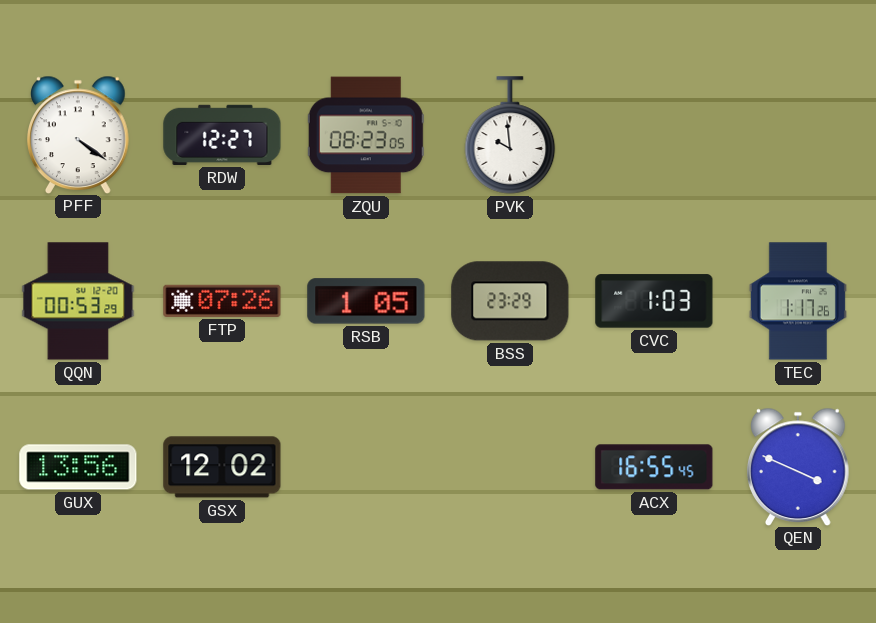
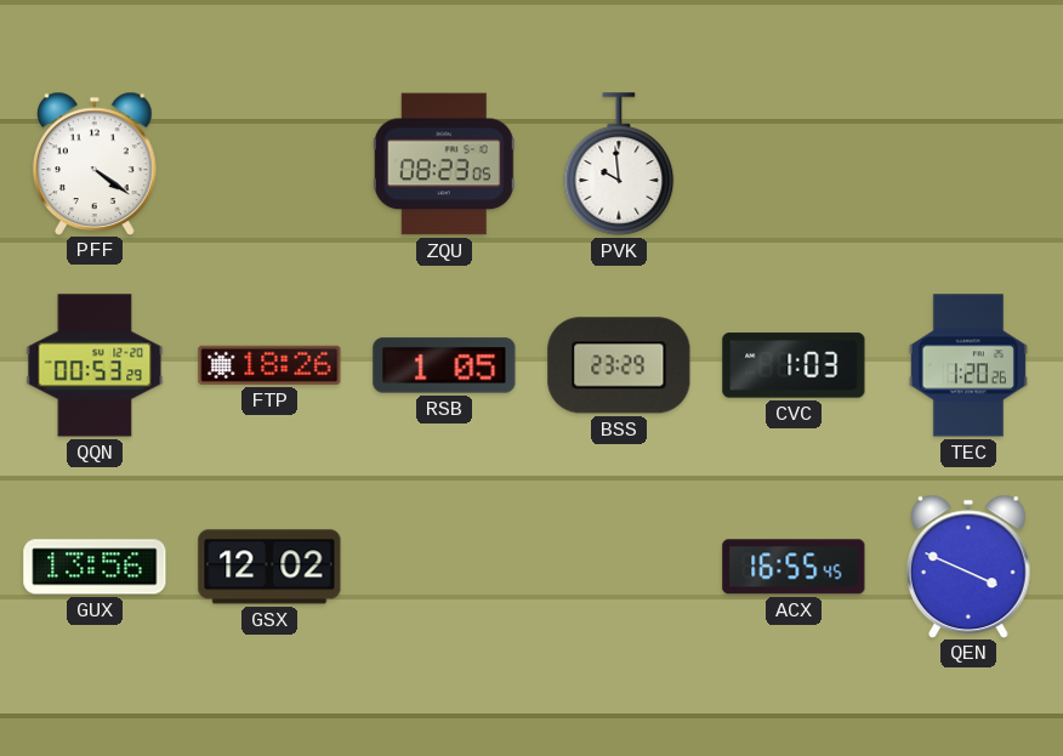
RDW: 12:27 -> none (222, 135)
FTP: 07:26 -> 18:26 (269, 365)
TEC: 1:17 -> 1:20 (968, 365)
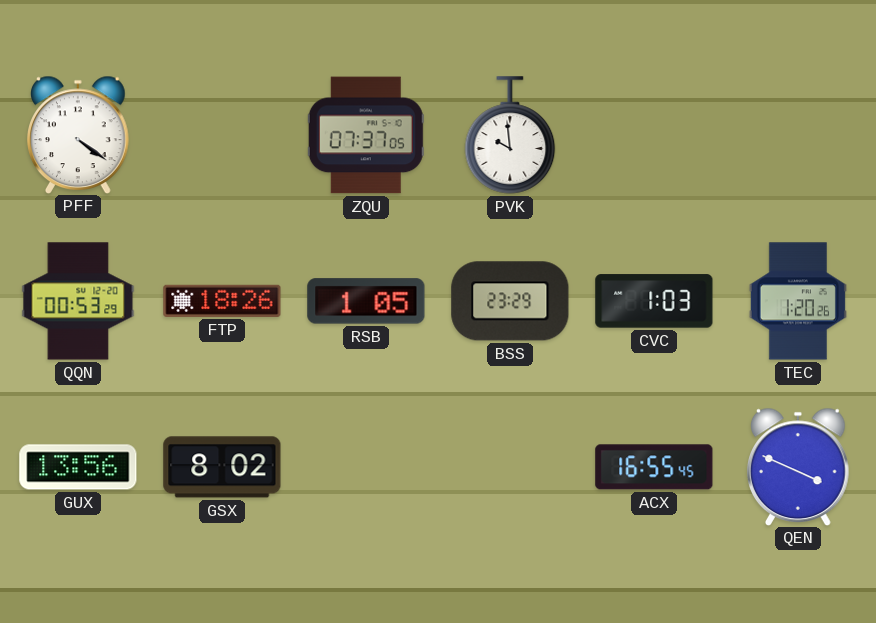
ZQU: 08:23 -> 07:37 (366, 135)
GSX: 12:02 -> 8:02 (222, 467)
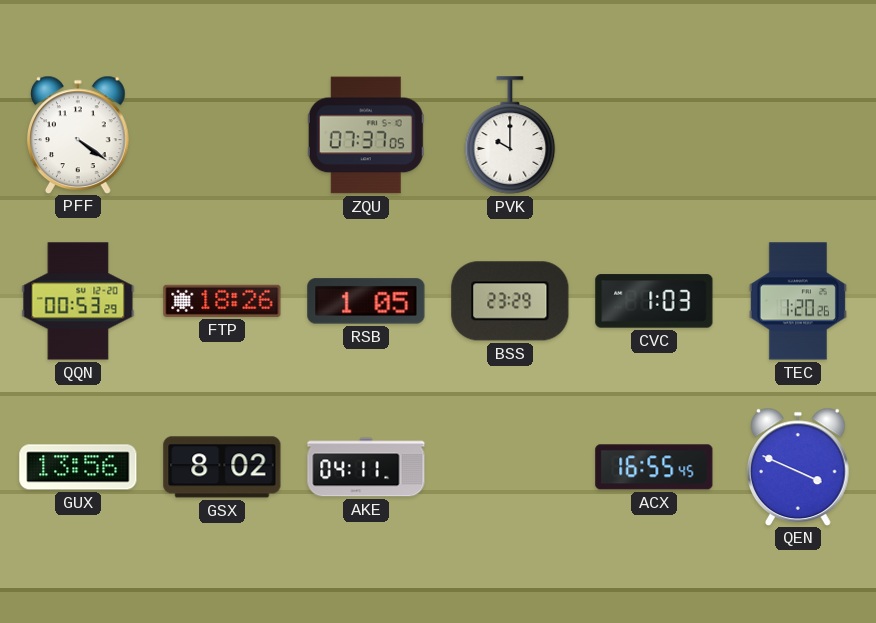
PVK: 9:59 -> 10:00 (510, 135)
AKE: none -> 04:11 (366, 467)
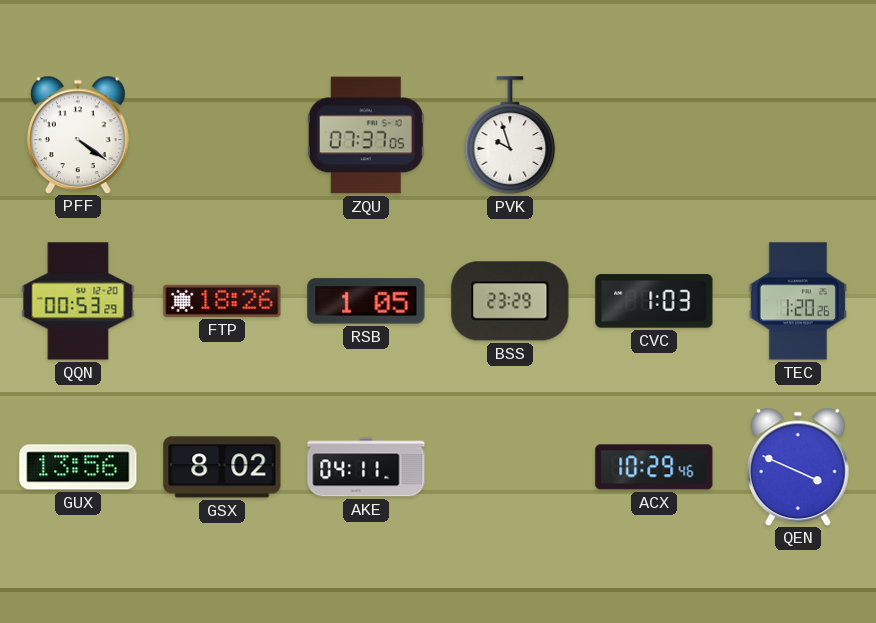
PVK: 10:00 -> 9:57 (510, 135)
ACX: 16:55 -> 10:29 (654, 467)
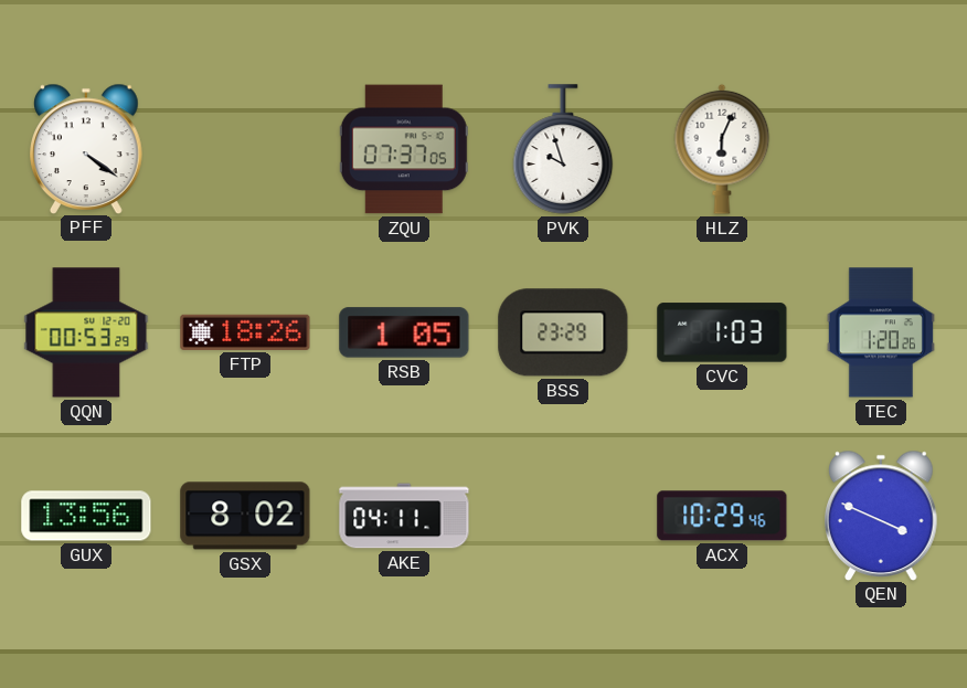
HLZ: none -> 6:04 (722, 149)
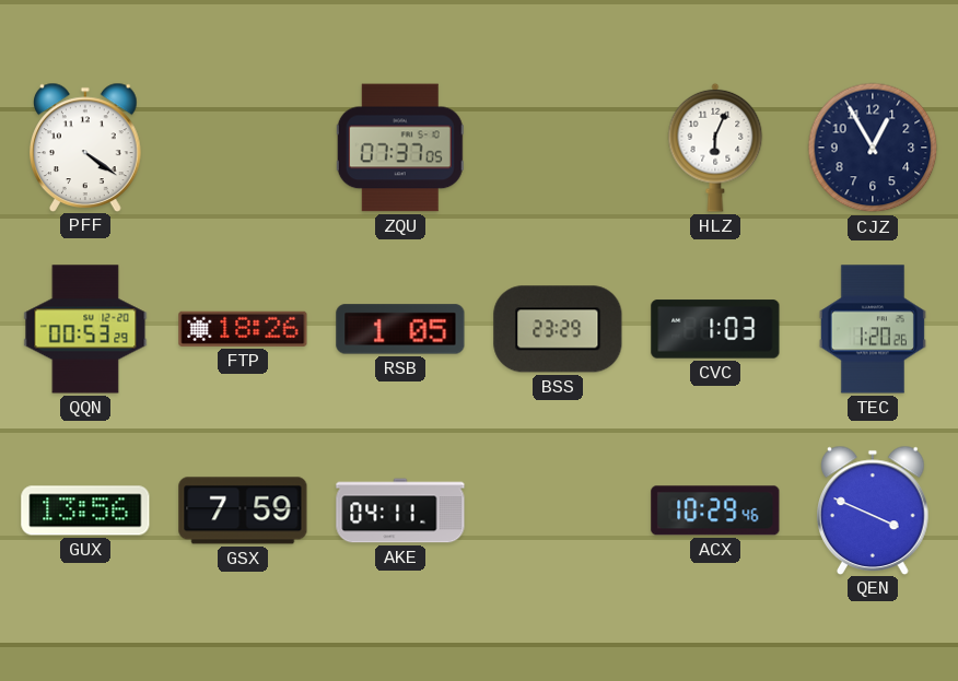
PVK: 9:57 -> none (563, 149)
CJZ: none -> 12:55 (873, 148)
GSX: 8:02 -> 7:59 (243, 510)
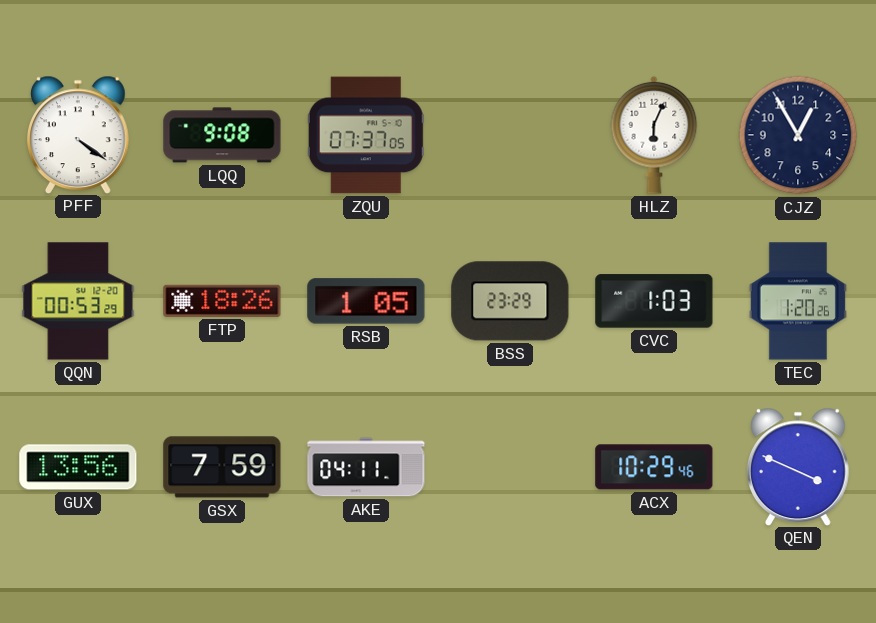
LQQ: none -> 9:08 (222, 135)
